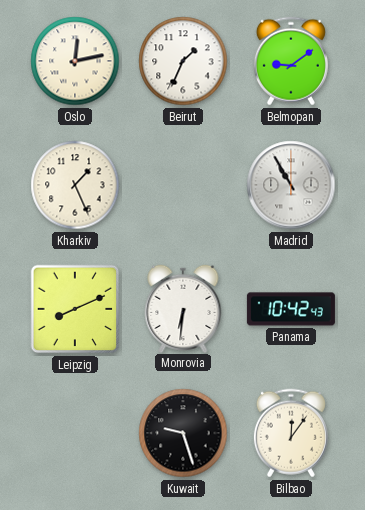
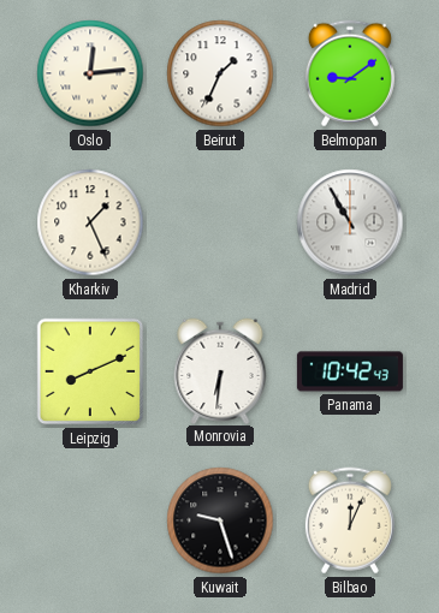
Oslo: 12:13 -> 12:14 (90, 73)
Bilbao: 12:06 -> 12:04 (350, 520)
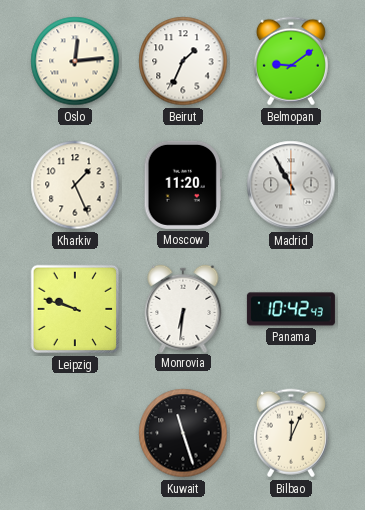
Moscow: none -> 11:20 (183, 185)
Leipzig: 8:11 -> 9:48 (75, 309)
Kuwait: 9:27 -> 11:27 (183, 433)
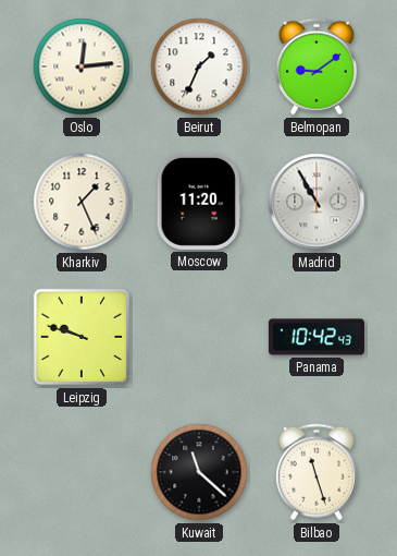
Monrovia: 6:31 -> none (183, 308)
Kuwait: 11:27 -> 11:22 (199, 472)
Bilbao: 12:04 -> 11:27 (317, 472)
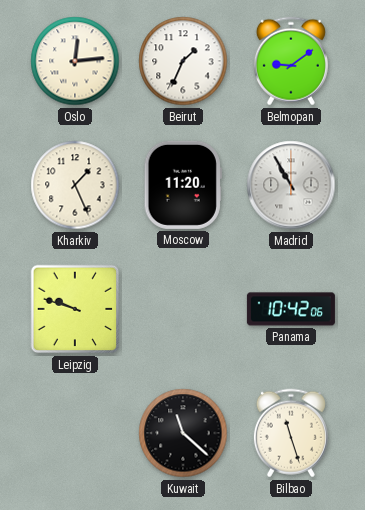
Panama: 10:42:43 -> 10:42:06 (291, 309)
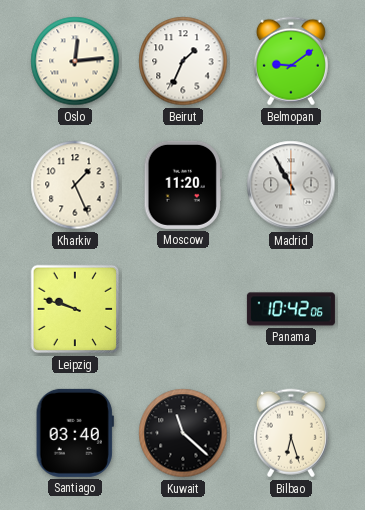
Santiago: none -> 03:40 (75, 433)
Bilbao: 11:27 -> 6:27 (291, 433)
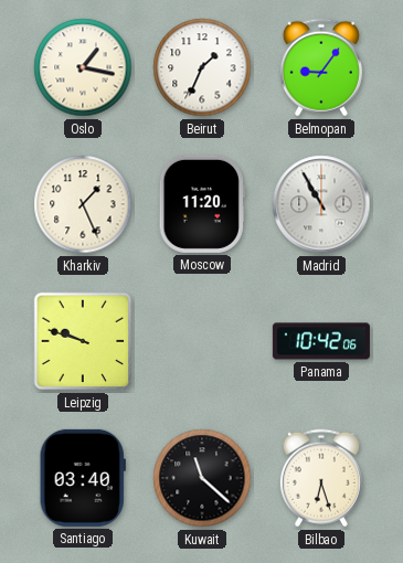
Oslo: 12:14 -> 1:17 (83, 67)
Belmopan: 9:09 -> 9:06 (321, 67)
